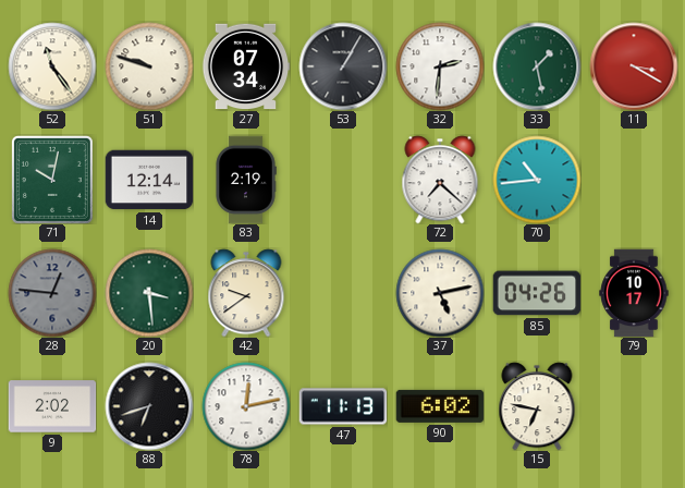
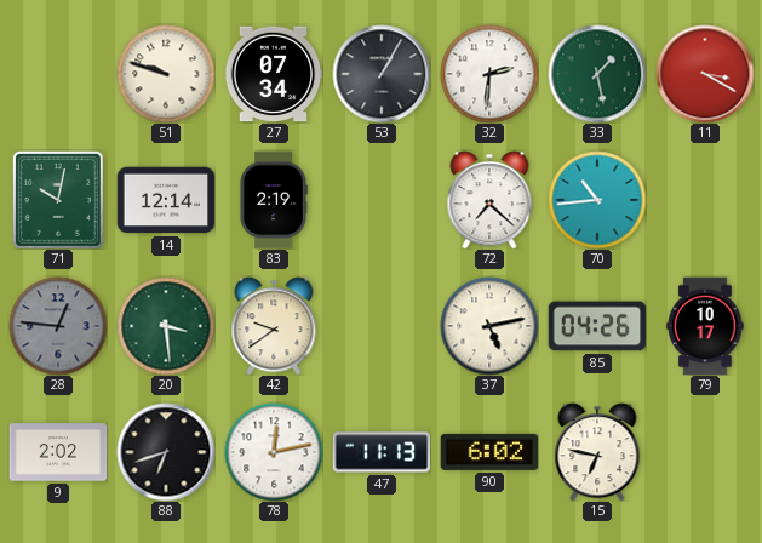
52: 11:24 -> none (52, 66)
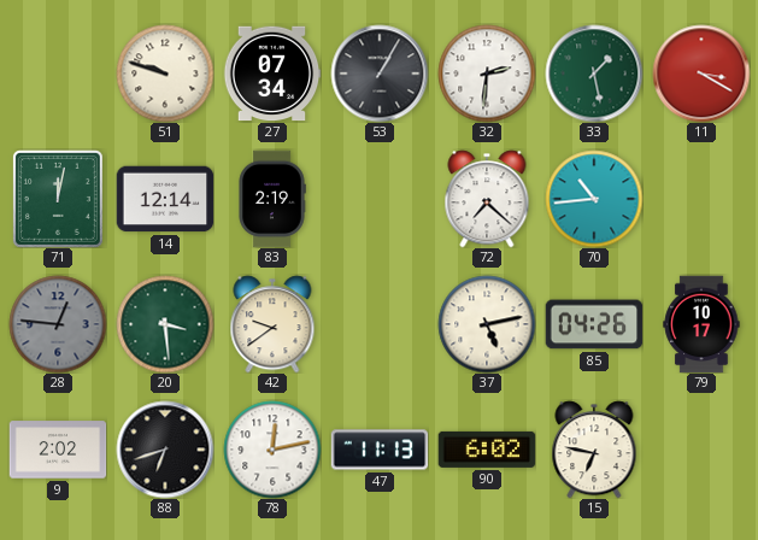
71: 10:02 -> 12:02 (58, 199)
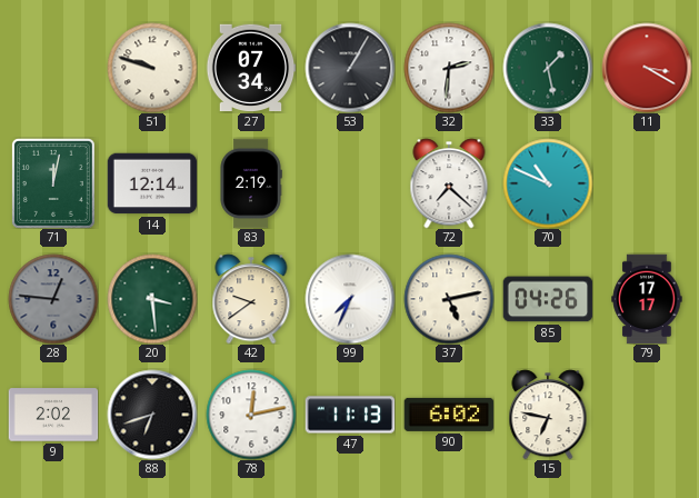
70: 10:44 -> 10:49 (548, 183)
99: none -> 7:34 (350, 299)
79: 10:17 -> 17:17 (647, 299)
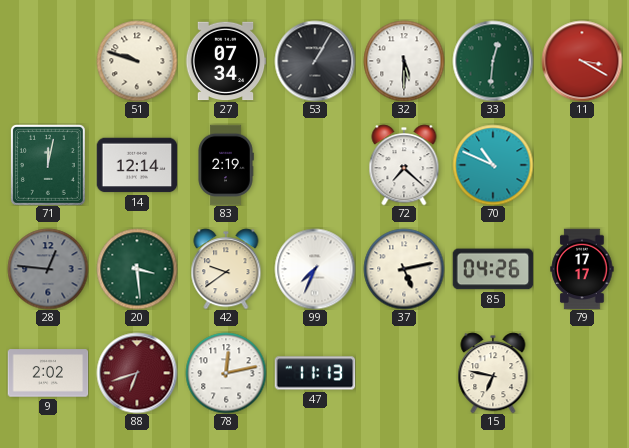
32: 2:31 -> 5:30 (404, 61)
33: 1:28 -> 12:31 (493, 61)
88 dial: black -> burgundy (137, 373)
90: 6:02 -> none (449, 415)
